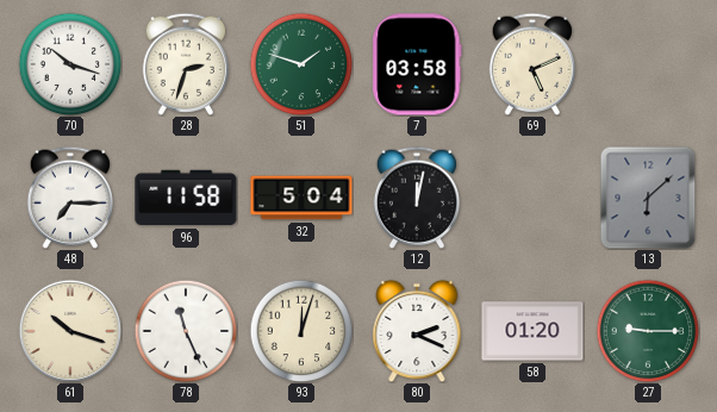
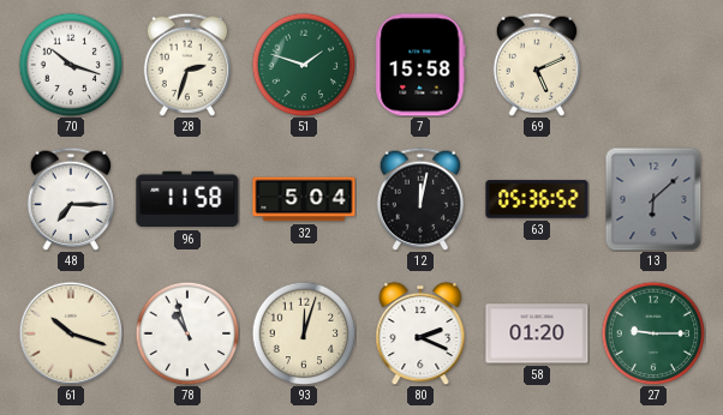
7: 03:58 -> 15:58 (420, 65)
63: none -> 05:36 (537, 199)
78: 11:26 -> 10:57 (187, 333)
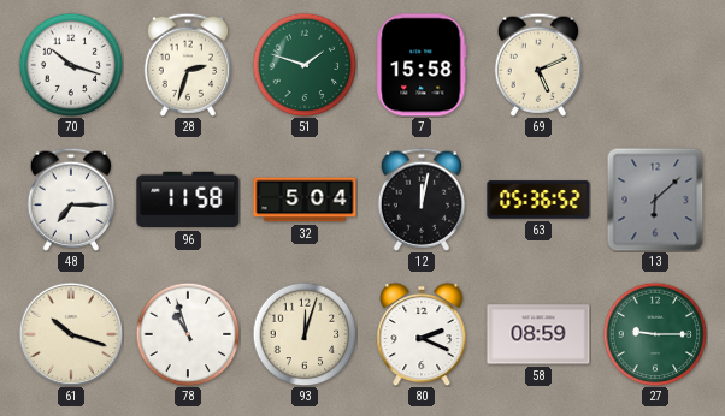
58: 01:20 -> 08:59 (538, 334)
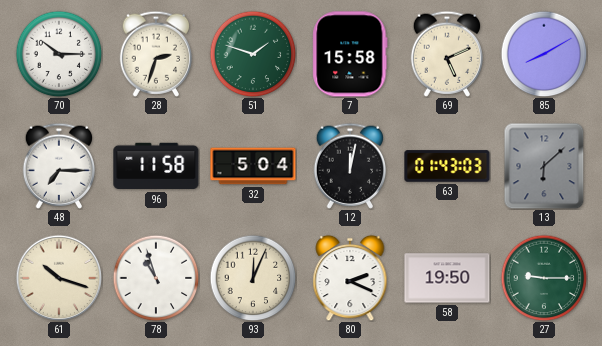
70: 10:18 -> 10:15 (59, 54)
85: none -> 8:10 (544, 54)
63: 05:36 -> 01:43 (447, 166)
93: 12:03 -> 12:04 (253, 278)
58: 08:59 -> 19:50 (447, 278)
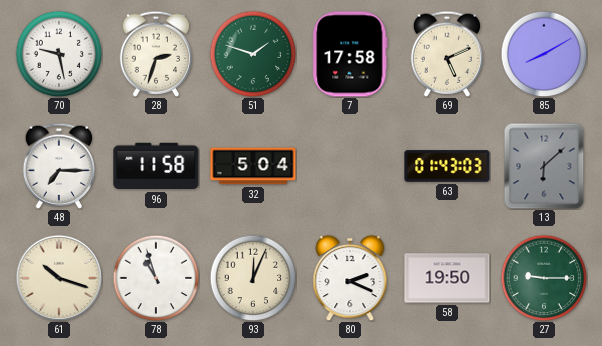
70: 10:15 -> 9:28 (59, 54)
7: 15:58 -> 17:58 (350, 54)
12: 12:02 -> none (349, 166)
